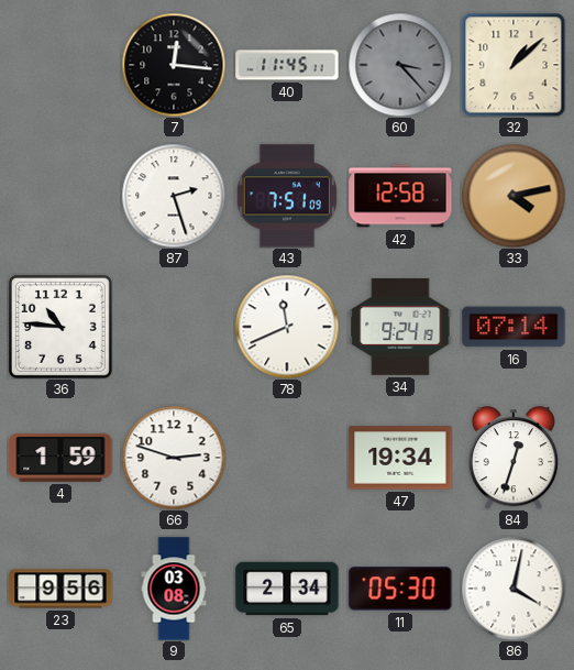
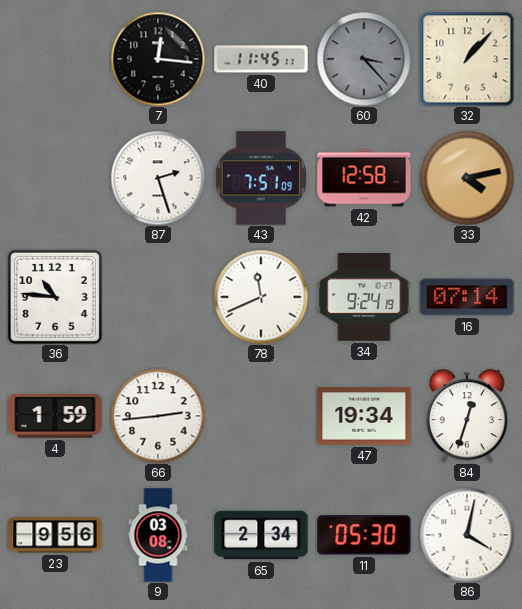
32: 1:08 -> 1:07 (467, 59)
66: 2:48 -> 2:44 (158, 416)
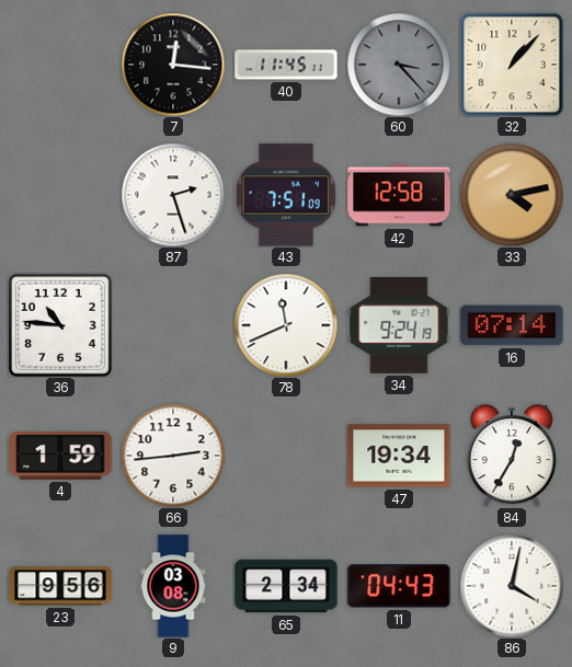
84: 12:33 -> 12:35 (511, 456)
11: 05:30 -> 04:43 (399, 586)
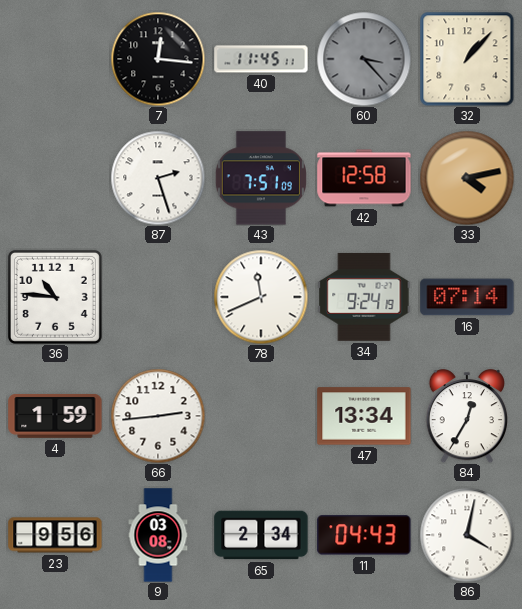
47: 19:34 -> 13:34 (364, 416)
